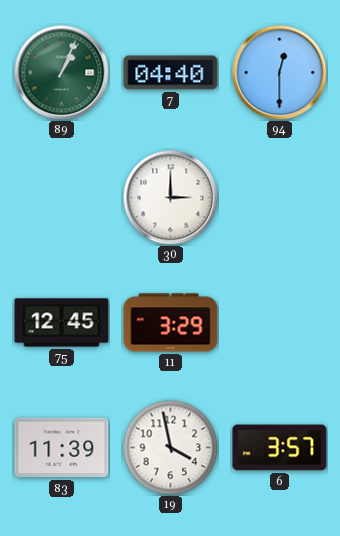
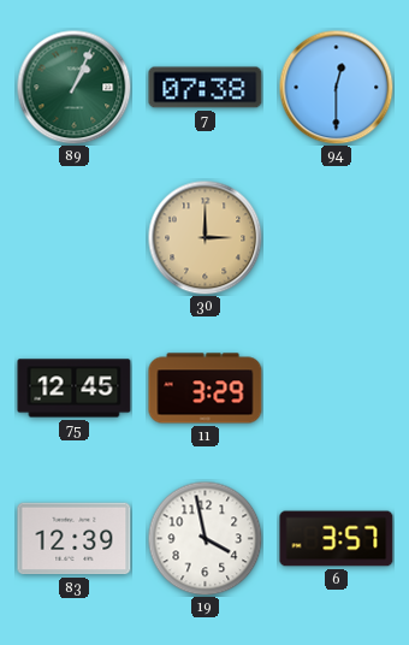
7: 04:40 -> 07:38 (206, 88)
30 dial: white -> champagne (204, 237)
83: 11:39 -> 12:39 (75, 539)
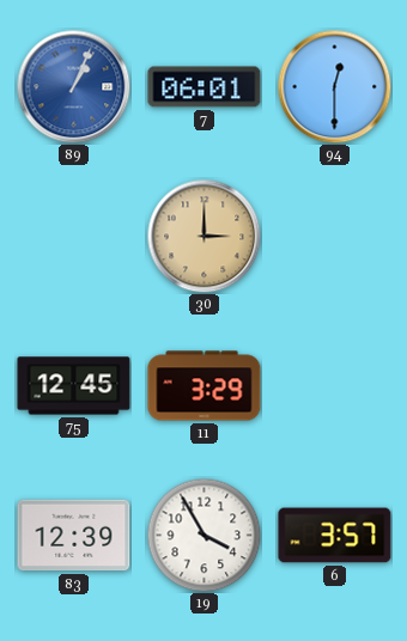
89 dial: green -> blue (73, 86)
7: 07:38 -> 06:01 (205, 87)
19: 3:58 -> 3:55 (203, 535)
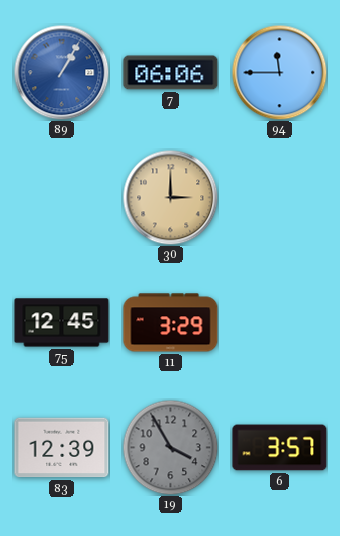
89: 1:04 -> 1:05 (61, 72)
7: 06:01 -> 06:06 (171, 73)
94: 12:30 -> 11:45 (279, 72)
19 dial: white -> grey (170, 447)
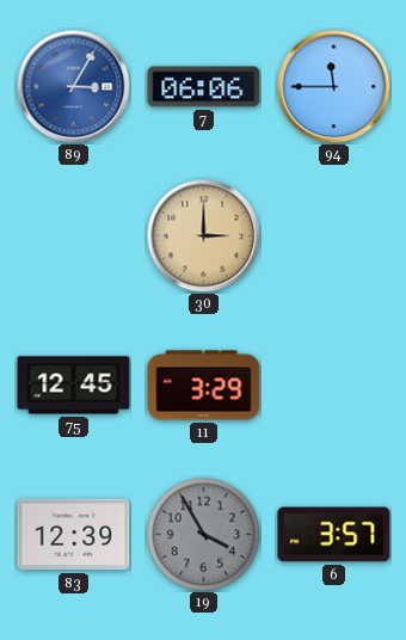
89: 1:05 -> 3:05 (73, 86)
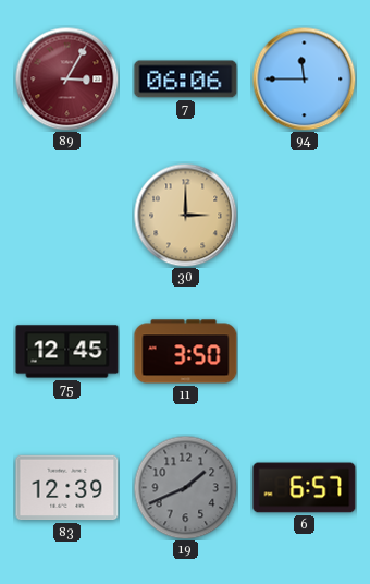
89 dial: blue -> burgundy (66, 78)
11: 3:29 -> 3:50 (186, 352)
19: 3:55 -> 1:41 (185, 487)
6: 3:57 -> 6:57 (305, 488)
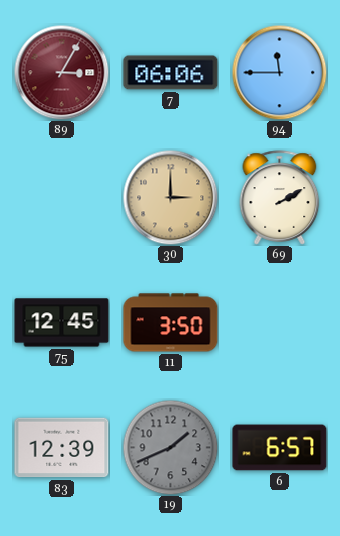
69: none -> 2:10 (280, 198)
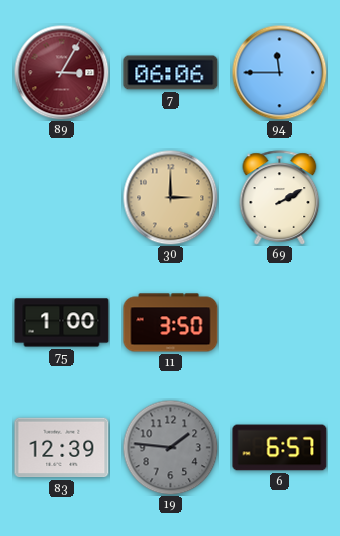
75: 12:45 -> 1:00 (62, 323)
19: 1:41 -> 1:46 (170, 447)
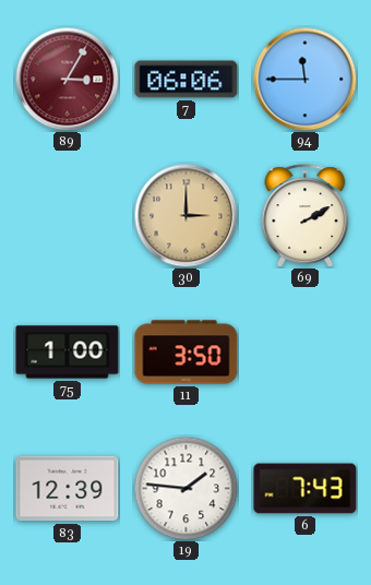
19 dial: grey -> white (185, 488)
6: 6:57 -> 7:43 (306, 489)
